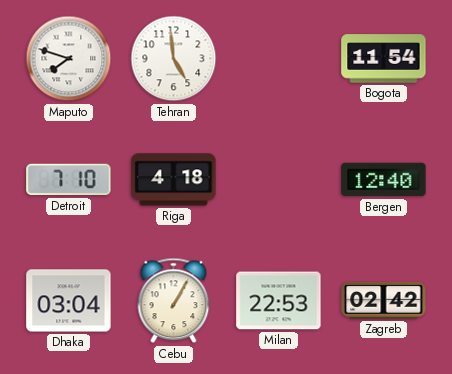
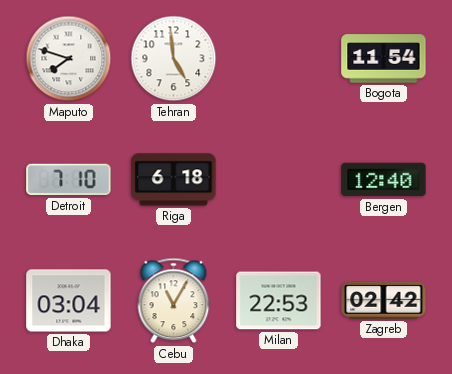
Riga: 4:18 -> 6:18 (174, 180)
Cebu: 1:05 -> 11:05 (174, 301)
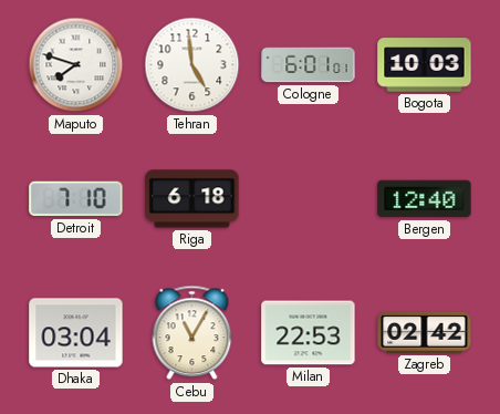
Cologne: none -> 6:01 (309, 65)
Bogota: 11:54 -> 10:03 (425, 65)
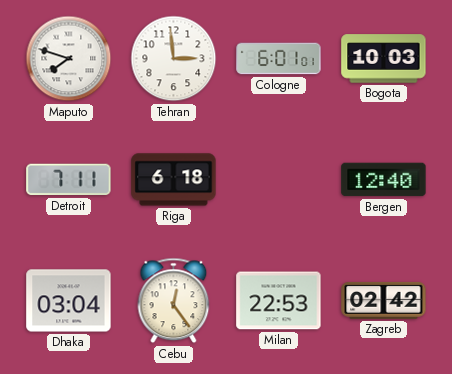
Tehran: 4:59 -> 2:59 (174, 59)
Detroit: 7:10 -> 7:11 (69, 180)
Cebu: 11:05 -> 12:24 (174, 301)
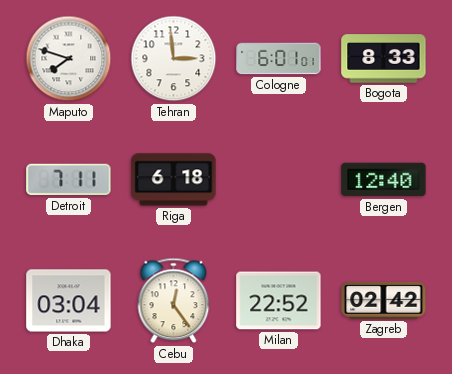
Bogota: 10:03 -> 8:33 (384, 59)
Milan: 22:53 -> 22:52 (279, 301)
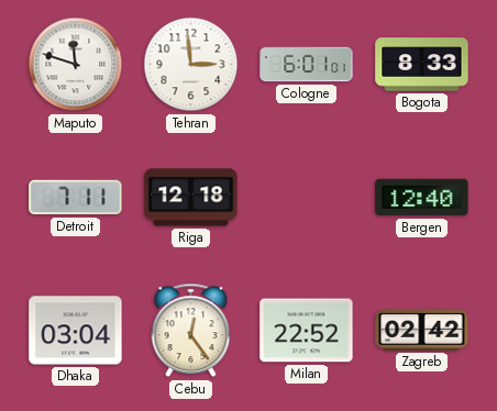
Maputo: 7:48 -> 11:48 (76, 65)
Riga: 6:18 -> 12:18 (191, 198)
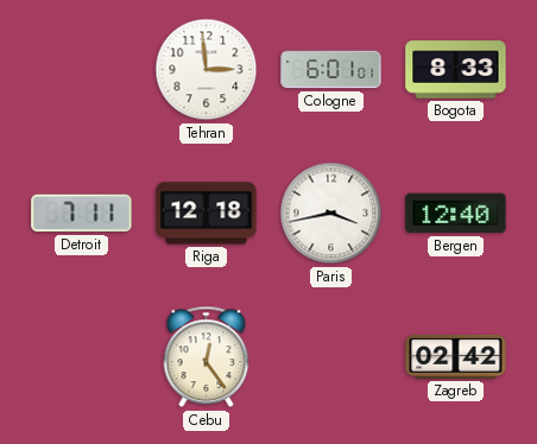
Maputo: 11:48 -> none (76, 65)
Paris: none -> 3:43 (331, 214)
Dhaka: 03:04 -> none (76, 331)
Milan: 22:52 -> none (307, 331)
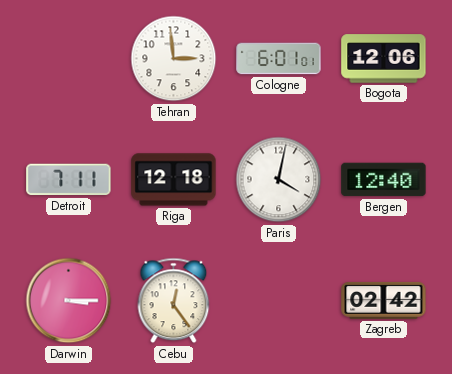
Bogota: 8:33 -> 12:06 (384, 59)
Paris: 3:43 -> 4:02 (279, 180)
Darwin: none -> 3:15 (69, 301)
